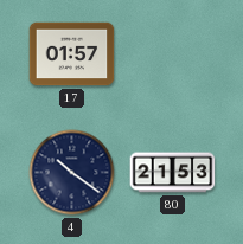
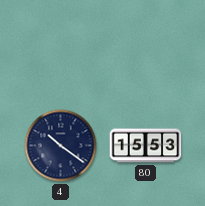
17: 01:57 -> none (72, 54)
80: 21:53 -> 15:53 (146, 146)
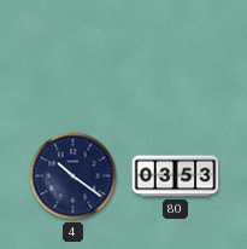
80: 15:53 -> 03:53 (176, 176)
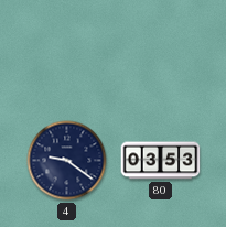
4: 10:21 -> 9:21 (67, 161)
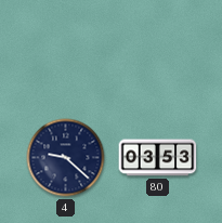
4: 9:21 -> 9:22 (66, 158)
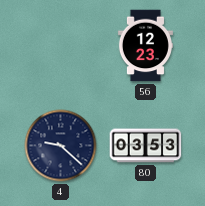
56: none -> 12:23 (145, 46)
